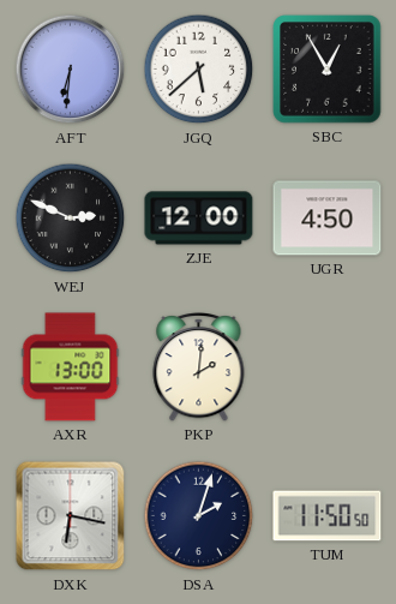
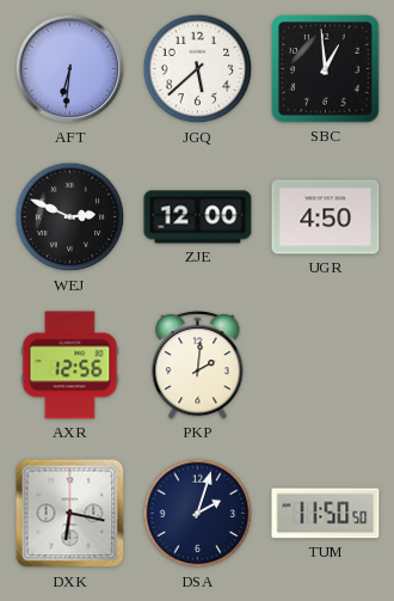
SBC: 12:55 -> 12:59 (326, 69)
AXR: 13:00 -> 12:56 (70, 366)
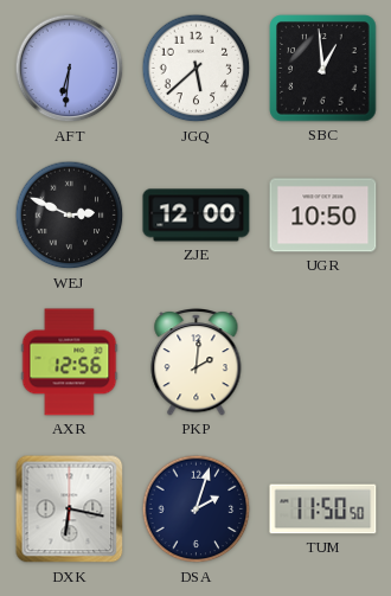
UGR: 4:50 -> 10:50 (323, 216)
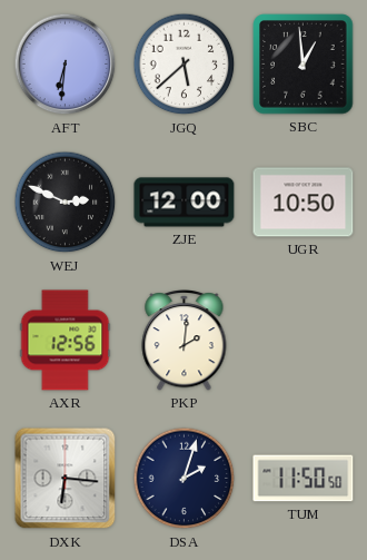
DXK: 6:17 -> 6:16 (66, 479)
